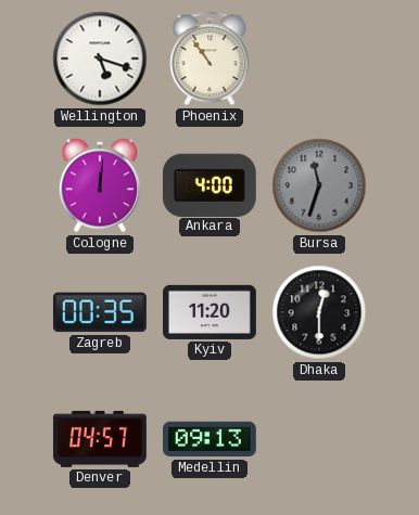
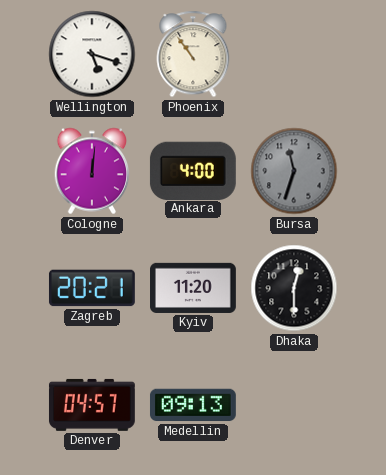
Zagreb: 00:35 -> 20:21 (92, 288)
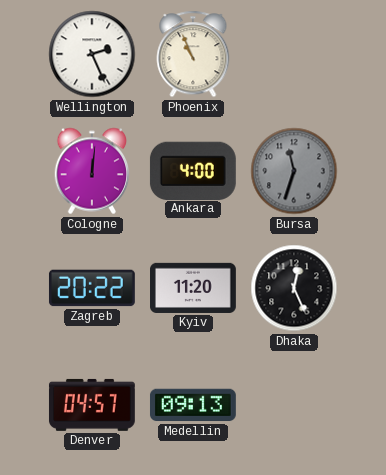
Wellington: 5:18 -> 2:26 (92, 54)
Phoenix: 10:54 -> 10:56 (193, 54)
Zagreb: 20:21 -> 20:22 (92, 288)
Dhaka: 12:30 -> 12:26 (294, 288)
